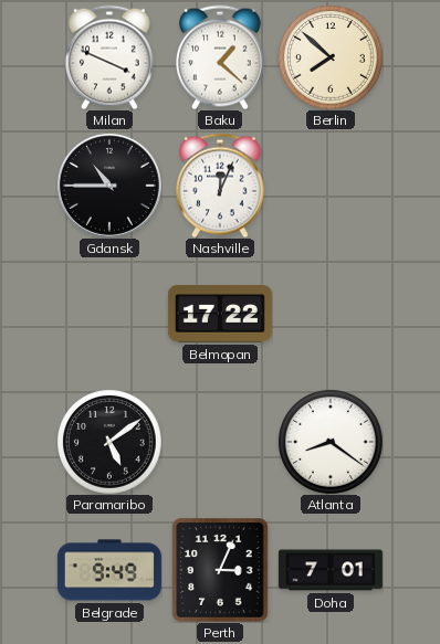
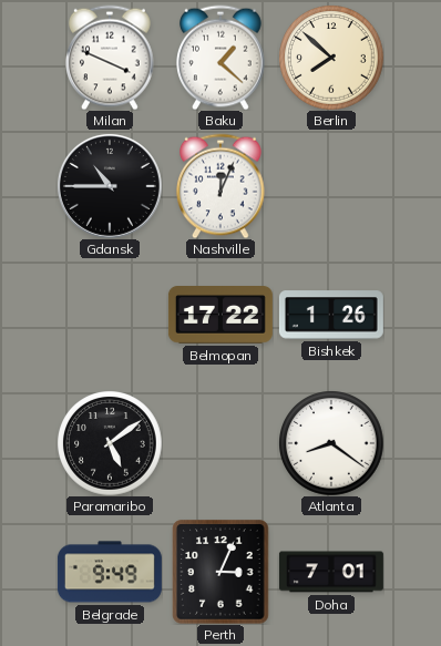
Bishkek: none -> 1:26 (331, 315)
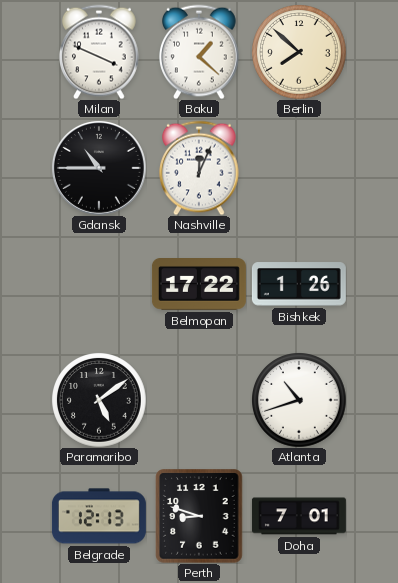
Atlanta: 8:21 -> 10:42 (299, 400)
Belgrade: 9:49 -> 12:13 (99, 516)
Perth: 3:04 -> 8:48 (199, 516)
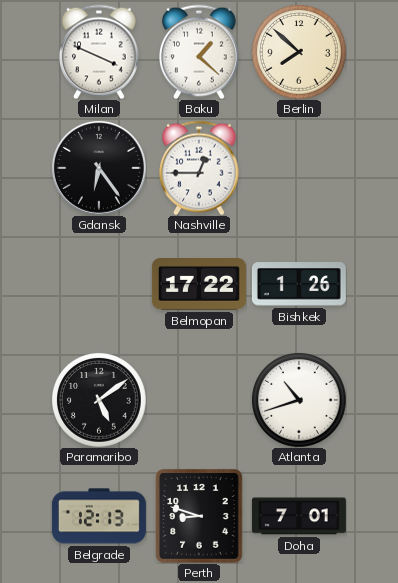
Gdansk: 10:45 -> 6:24 (99, 168)
Nashville: 12:04 -> 12:45 (200, 168)
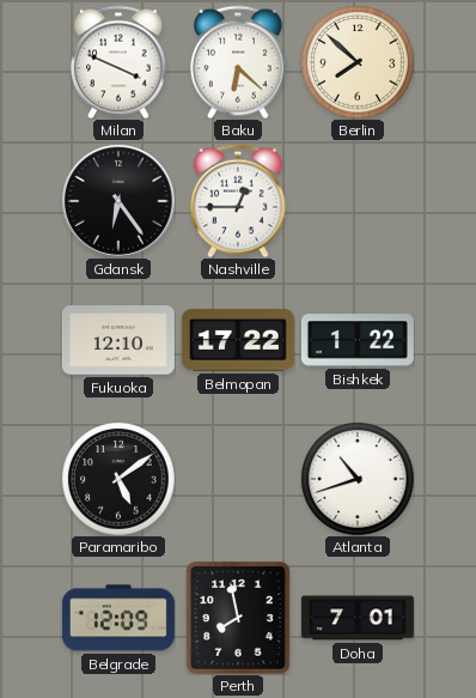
Baku: 1:22 -> 6:22 (239, 62)
Fukuoka: none -> 12:10 (118, 340)
Bishkek: 1:26 -> 1:22 (358, 340)
Belgrade: 12:13 -> 12:09 (118, 618)
Perth: 8:48 -> 7:58 (238, 618)
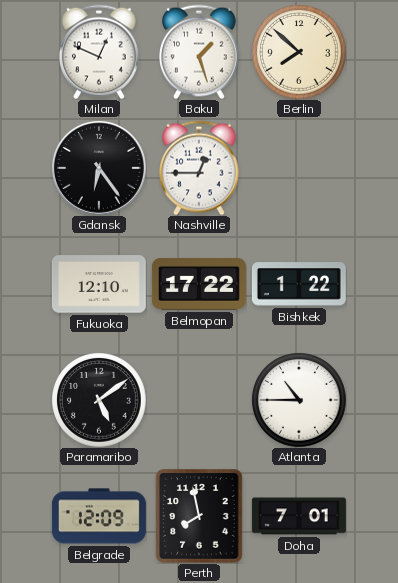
Milan: 3:49 -> 12:49 (100, 52)
Baku: 6:22 -> 1:27 (200, 52)
Atlanta: 10:42 -> 10:45 (299, 400)
